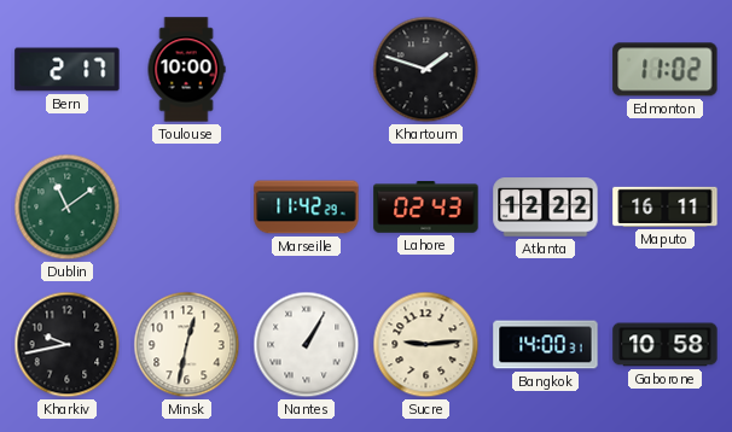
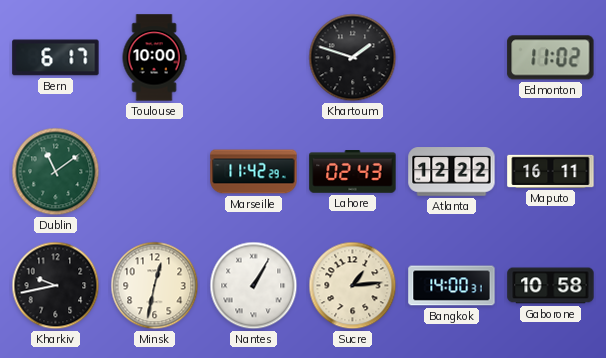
Bern: 2:17 -> 6:17 (56, 58)
Sucre: 9:14 -> 1:14 (353, 286)
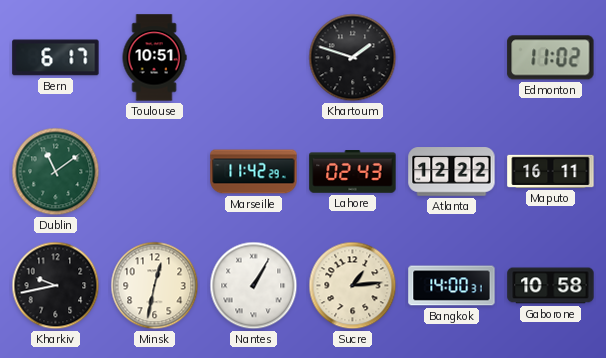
Toulouse: 10:00 -> 10:51 (154, 58)
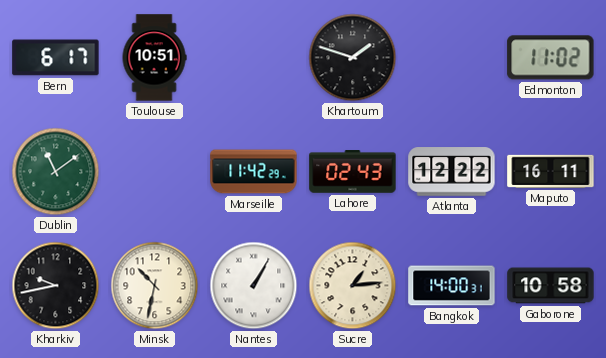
Minsk: 12:32 -> 10:32 (155, 286)
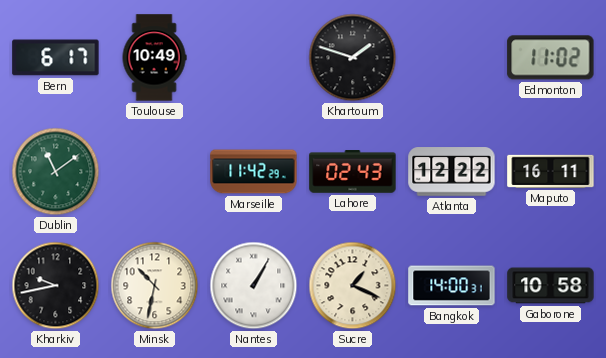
Toulouse: 10:51 -> 10:49 (154, 58)
Sucre: 1:14 -> 1:19 (353, 286)
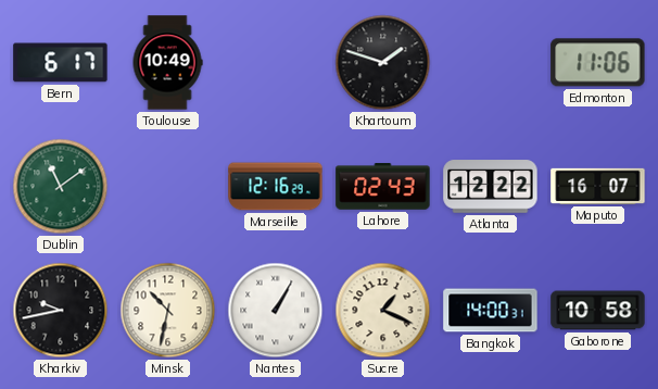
Edmonton: 11:02 -> 11:06 (598, 63)
Marseille: 11:42 -> 12:16 (276, 187)
Maputo: 16:11 -> 16:07 (598, 186)
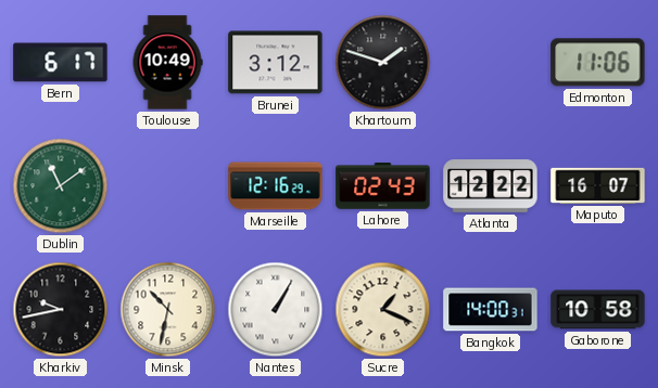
Brunei: none -> 3:12 (276, 63)
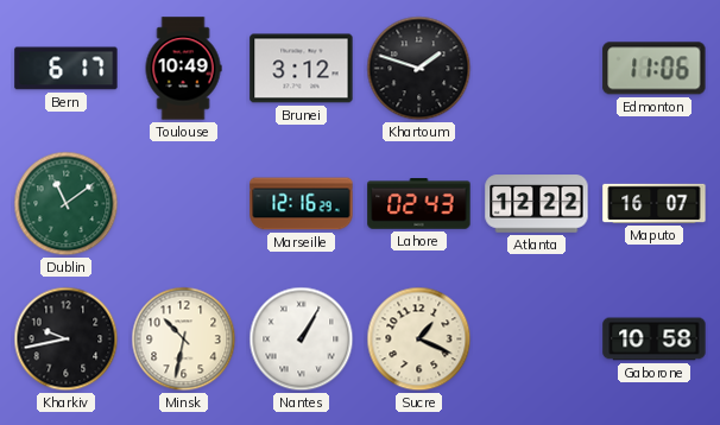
Bangkok: 14:00 -> none (491, 310)
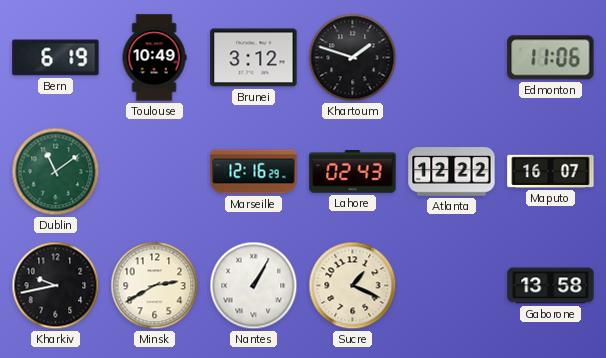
Bern: 6:17 -> 6:19 (56, 58)
Minsk: 10:32 -> 2:40 (155, 286)
Gaborone: 10:58 -> 13:58 (551, 286)
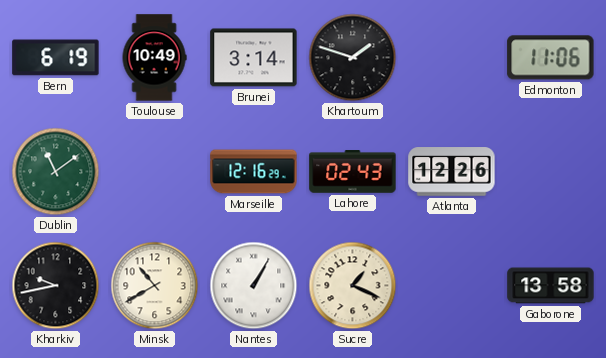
Brunei: 3:12 -> 3:14 (254, 58)
Atlanta: 12:22 -> 12:26 (452, 172)
Maputo: 16:07 -> none (551, 171)
Minsk: 2:40 -> 10:40 (155, 286)
